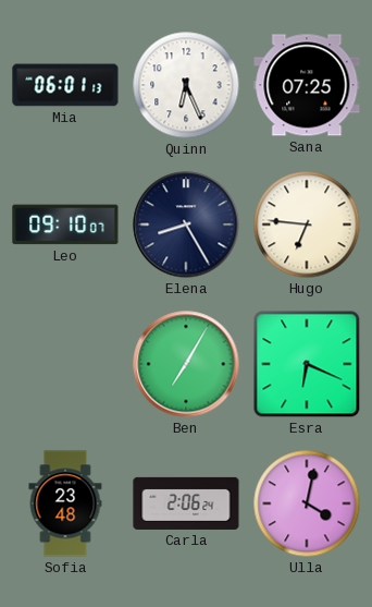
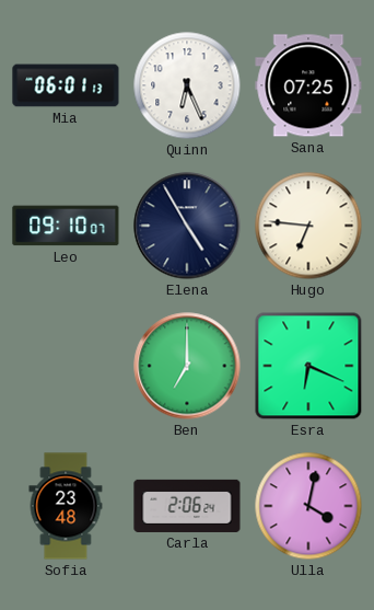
Elena: 8:25 -> 4:55 (187, 226)
Ben: 7:05 -> 7:00 (187, 366)
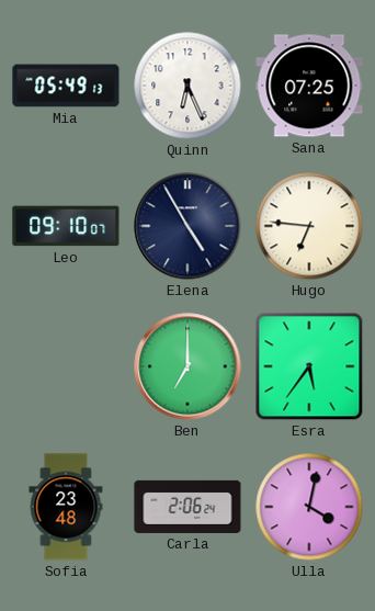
Mia: 06:01 -> 05:49 (66, 86)
Esra: 6:19 -> 5:36 (309, 366)
